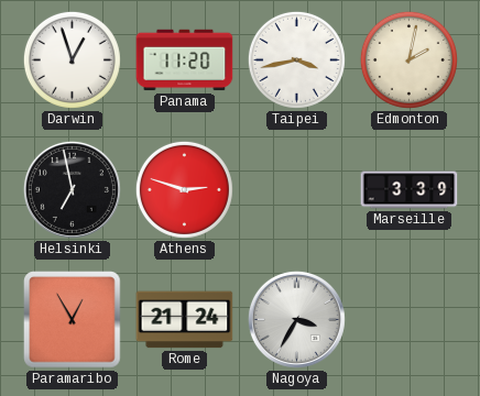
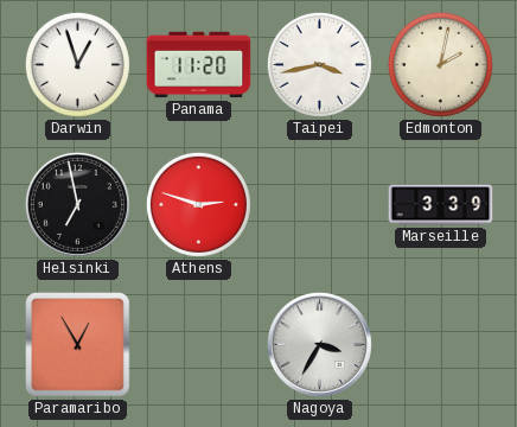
Rome: 21:24 -> none (185, 320)
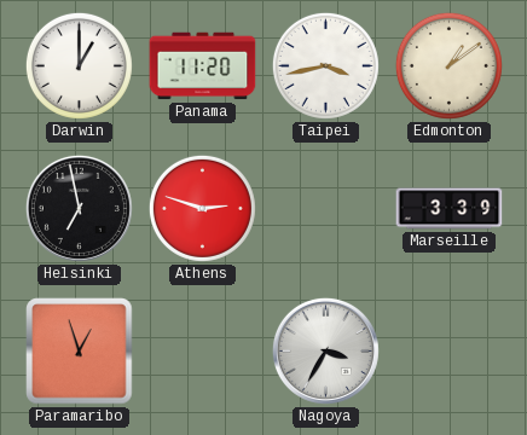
Darwin: 12:57 -> 1:00 (79, 65)
Edmonton: 2:02 -> 1:09 (448, 65)
Paramaribo: 12:55 -> 12:57 (80, 352)
